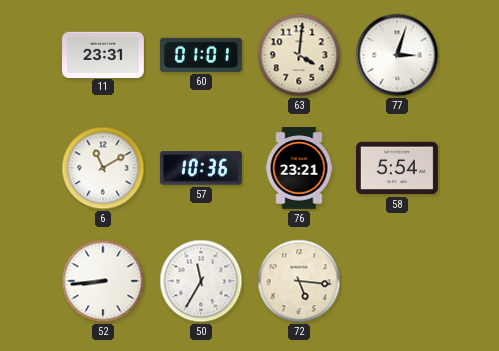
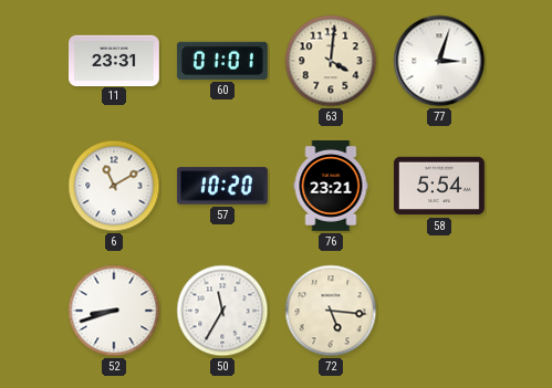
57: 10:36 -> 10:20 (222, 186)
52: 8:44 -> 8:42 (114, 311)
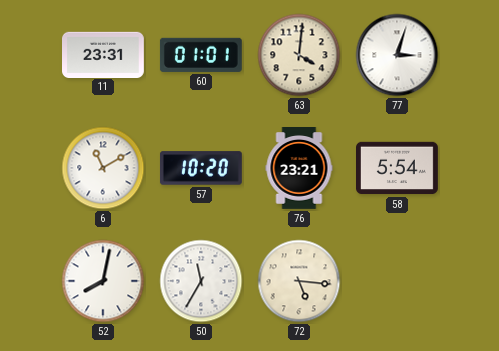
52: 8:42 -> 8:02 (103, 281)
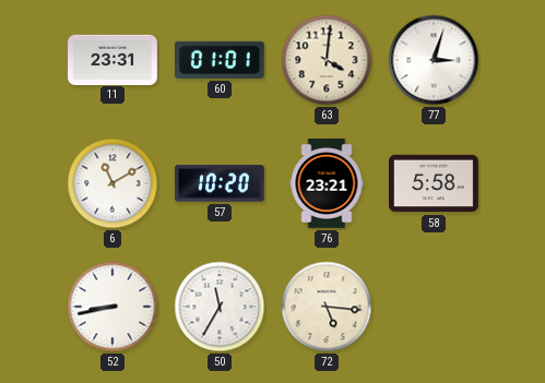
58: 5:54 -> 5:58 (435, 183)
52: 8:02 -> 8:43 (112, 307)
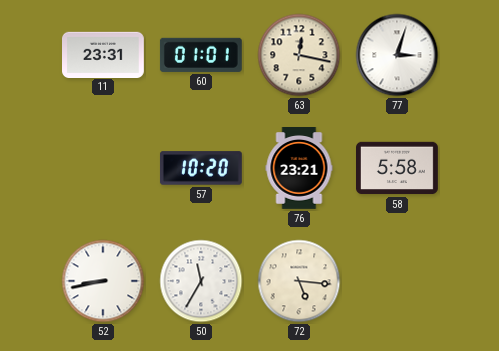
63: 4:01 -> 12:17 (299, 55)
6: 11:10 -> none (112, 183)
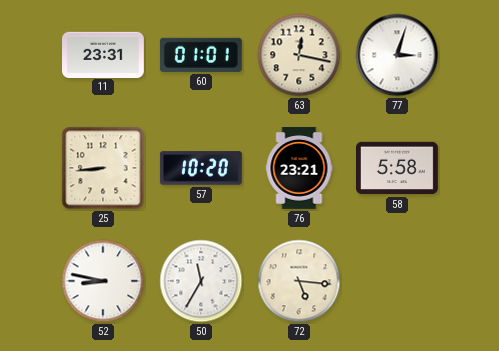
25: none -> 8:44 (103, 168)
52: 8:43 -> 8:47 (103, 281)
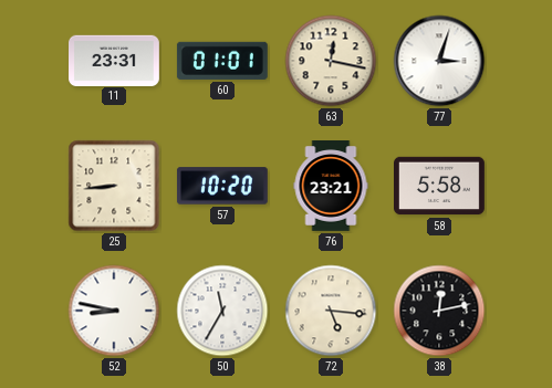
38: none -> 12:13 (439, 311)
